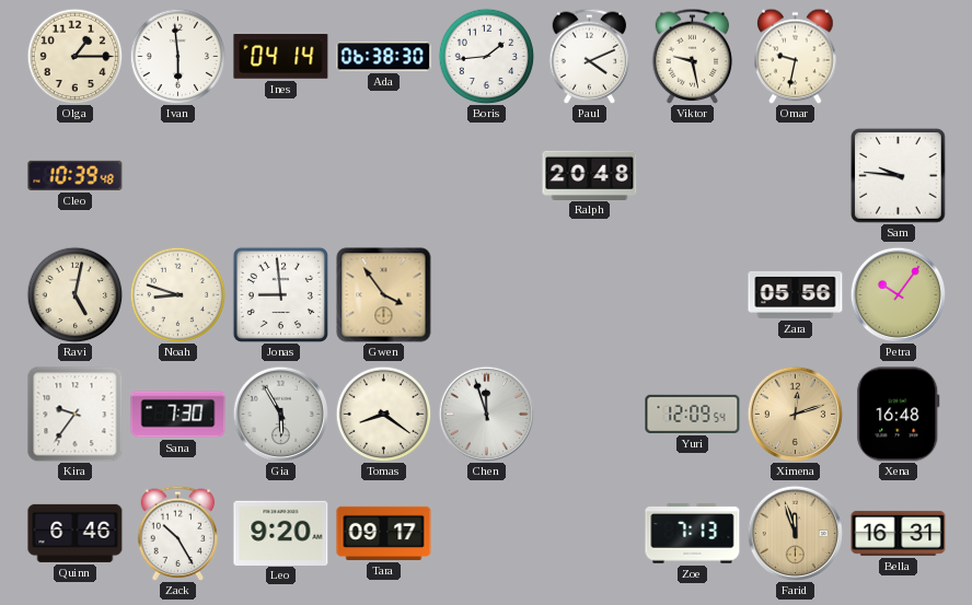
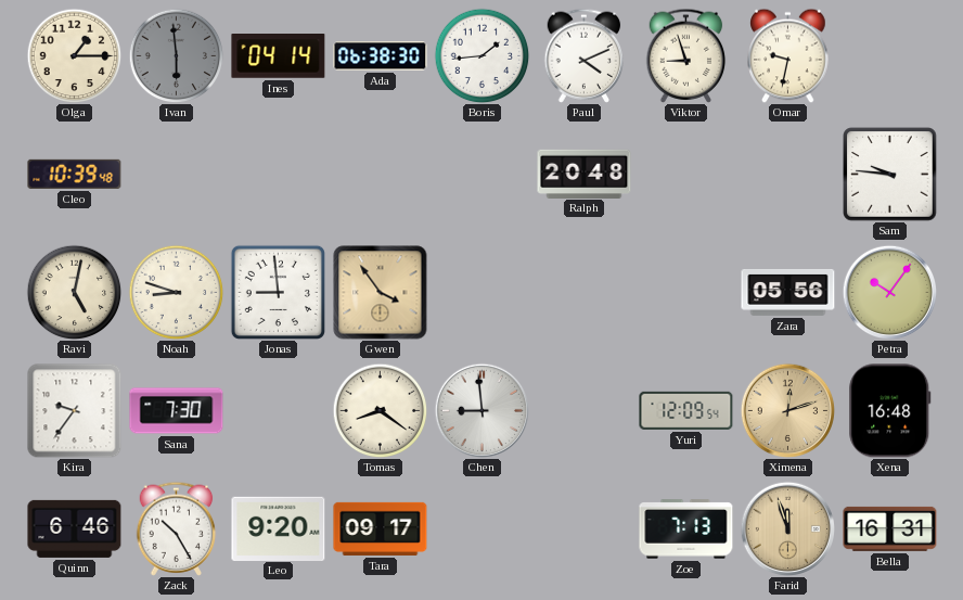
Ivan dial: white -> grey (176, 55)
Viktor: 9:28 -> 8:57 (686, 55)
Gia: 5:55 -> none (280, 414)
Chen: 11:57 -> 8:59 (481, 410)
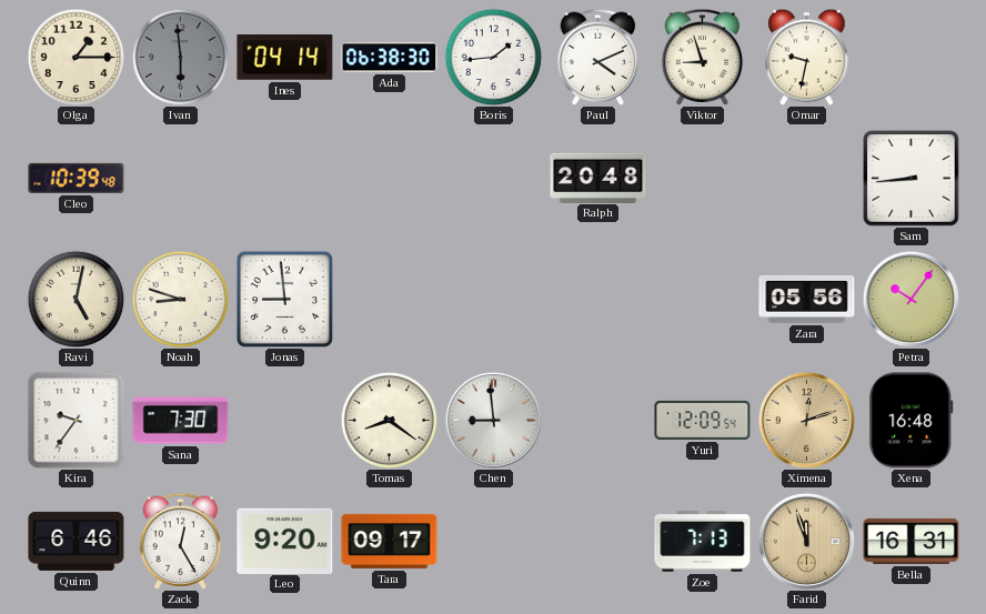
Sam: 9:46 -> 8:44 (912, 179)
Gwen: 3:54 -> none (381, 293)
Zack: 10:25 -> 12:25 (181, 541)
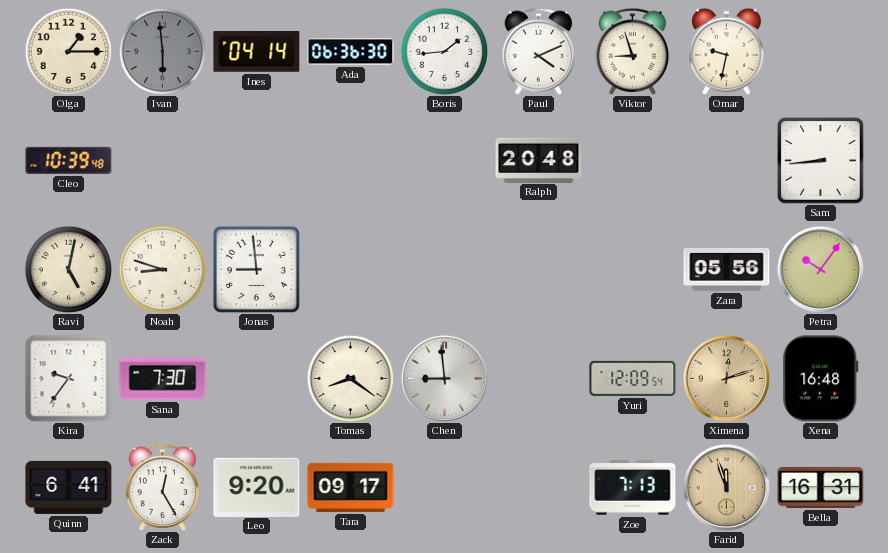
Ada: 06:38 -> 06:36 (351, 52)
Quinn: 6:46 -> 6:41 (69, 487)
